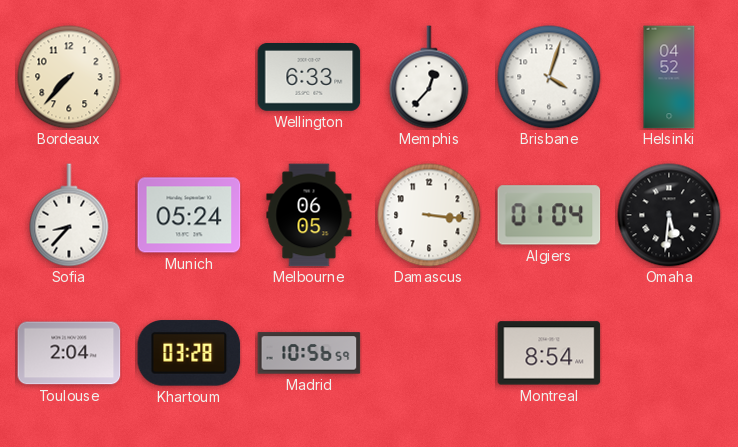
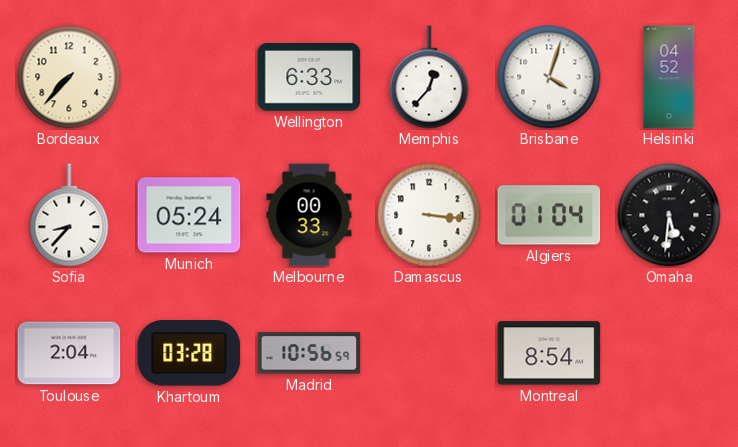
Melbourne: 06:05 -> 00:33 (309, 215)
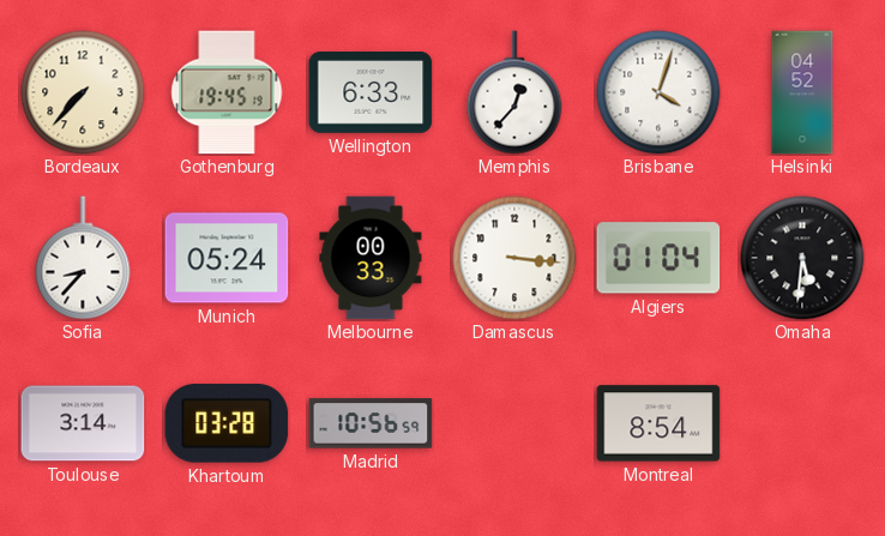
Gothenburg: none -> 19:45 (227, 92)
Toulouse: 2:04 -> 3:14 (83, 423)
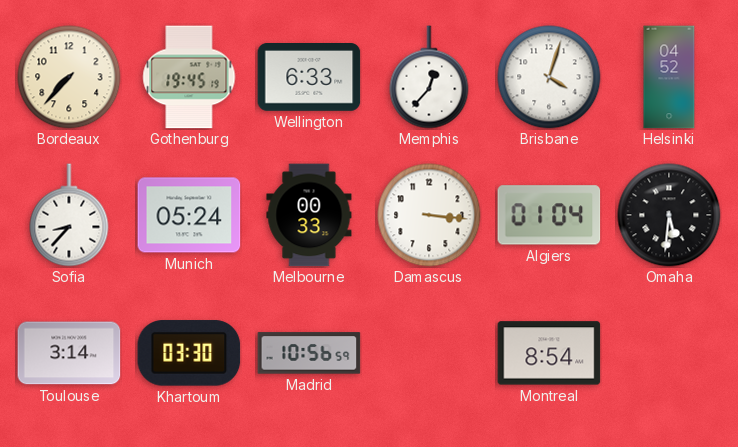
Khartoum: 03:28 -> 03:30 (189, 353)
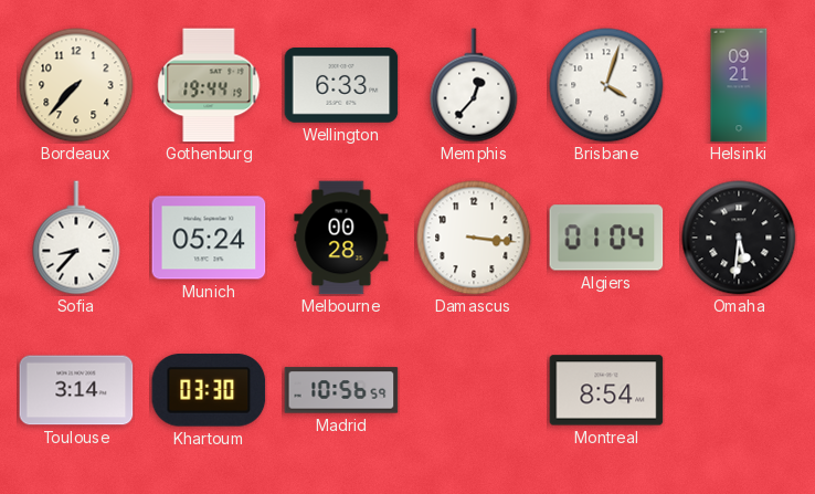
Gothenburg: 19:45 -> 19:44 (209, 85)
Helsinki: 04:52 -> 09:21 (739, 85)
Melbourne: 00:33 -> 00:28 (341, 238)
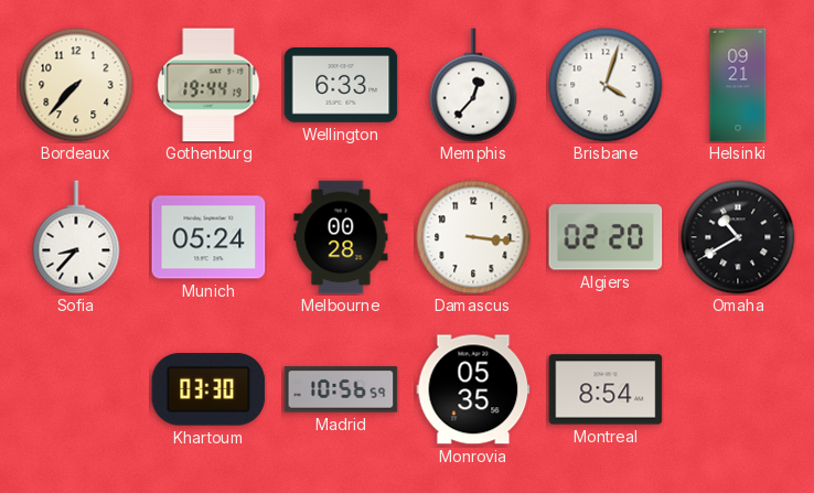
Algiers: 01:04 -> 02:20 (606, 237)
Omaha: 5:31 -> 10:40 (738, 237)
Toulouse: 3:14 -> none (76, 390)
Monrovia: none -> 05:35 (473, 389)
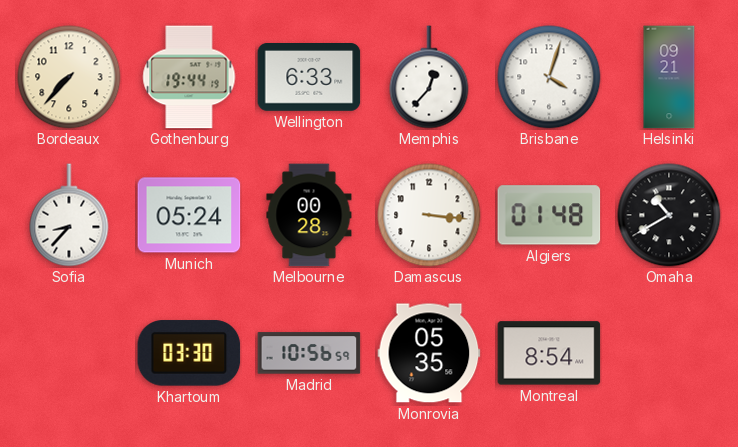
Algiers: 02:20 -> 01:48 (549, 215)
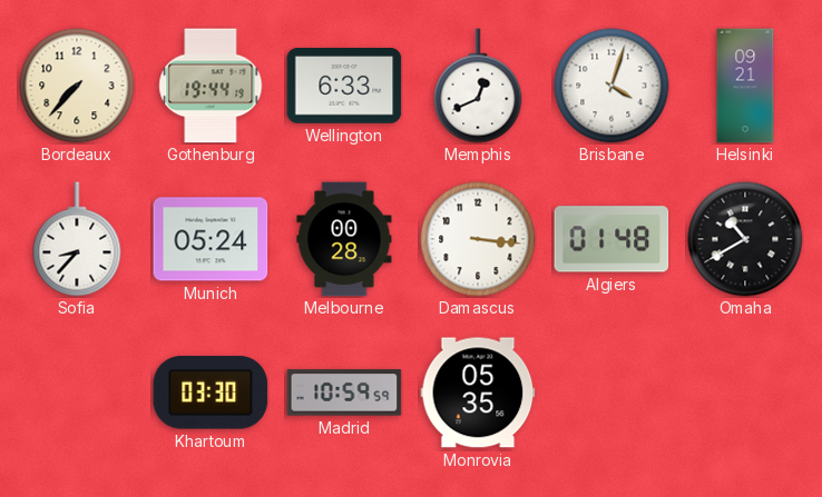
Memphis: 12:37 -> 12:41 (478, 86)
Madrid: 10:56 -> 10:59 (344, 392)
Montreal: 8:54 -> none (549, 353)
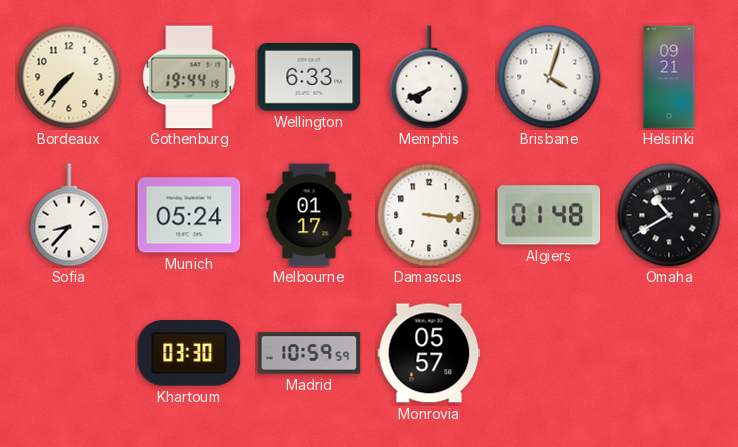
Memphis: 12:41 -> 7:41 (429, 77)
Melbourne: 00:28 -> 01:17 (309, 215)
Monrovia: 05:35 -> 05:57 (429, 353)
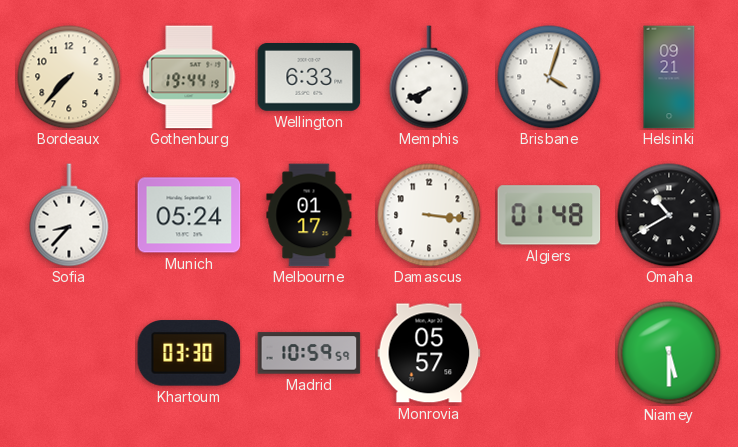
Niamey: none -> 5:30 (669, 353)
